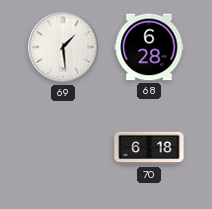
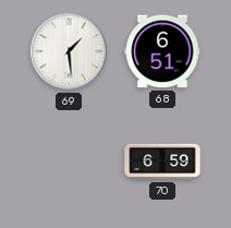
68: 6:28 -> 6:51 (162, 51)
70: 6:18 -> 6:59 (162, 161)
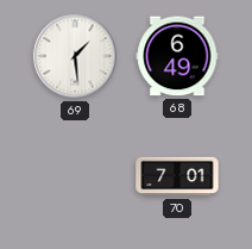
68: 6:51 -> 6:49 (177, 56)
70: 6:59 -> 7:01 (177, 176)
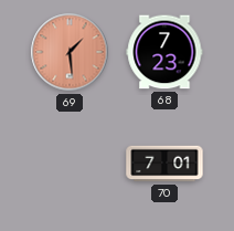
69 dial: white -> salmon (70, 52)
68: 6:49 -> 7:23 (164, 52)
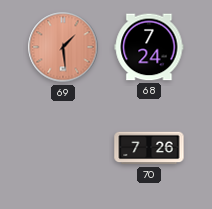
68: 7:23 -> 7:24 (149, 47)
70: 7:01 -> 7:26 (149, 148)
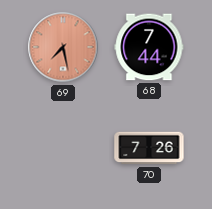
69: 1:29 -> 7:28 (63, 47)
68: 7:24 -> 7:44 (149, 47)
